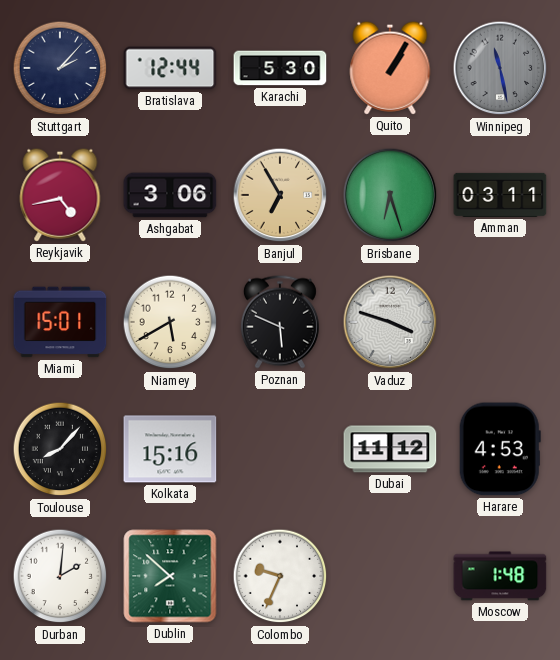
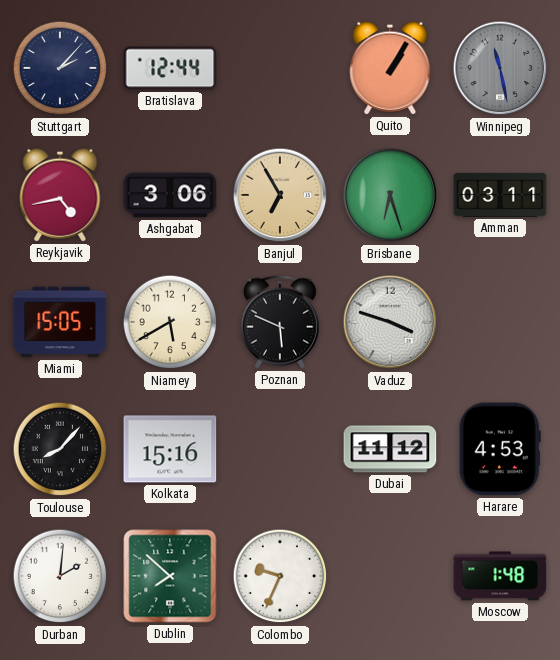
Karachi: 5:30 -> none (280, 68)
Miami: 15:01 -> 15:05 (60, 322)
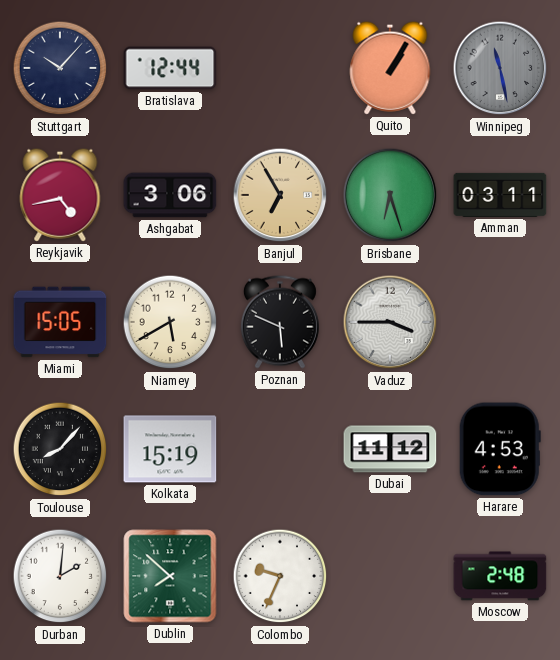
Stuttgart: 2:07 -> 10:07 (60, 68)
Vaduz: 3:48 -> 3:45 (390, 322)
Kolkata: 15:16 -> 15:19 (170, 449)
Moscow: 1:48 -> 2:48 (500, 576)
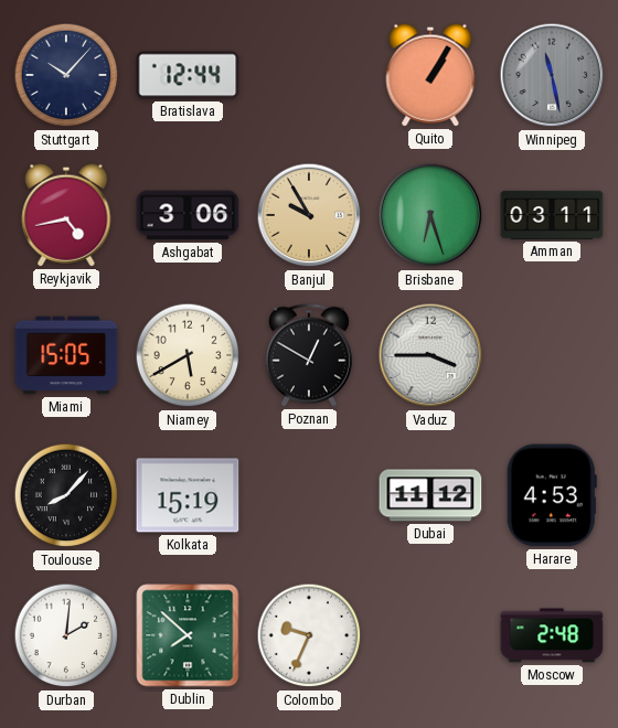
Banjul: 6:55 -> 9:55 (309, 215)
Poznan: 5:49 -> 12:50 (309, 355)
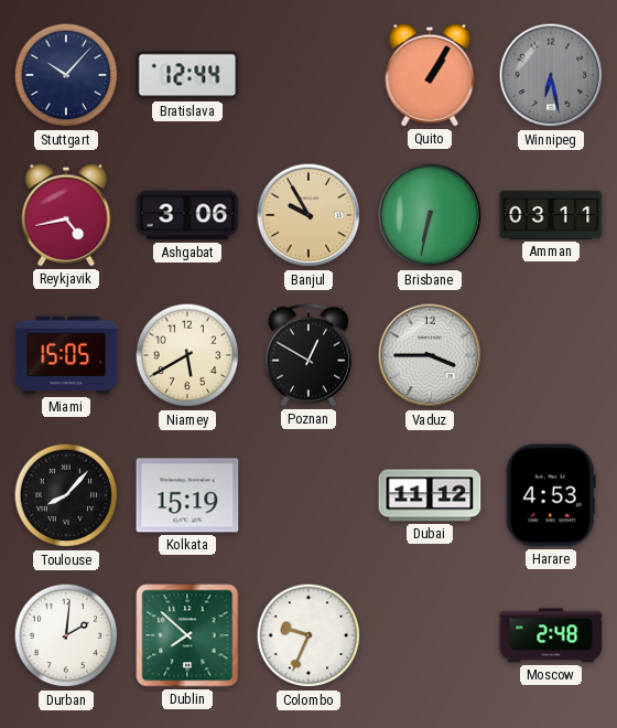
Winnipeg: 11:28 -> 6:28 (551, 75)
Brisbane: 6:27 -> 6:32 (430, 215)
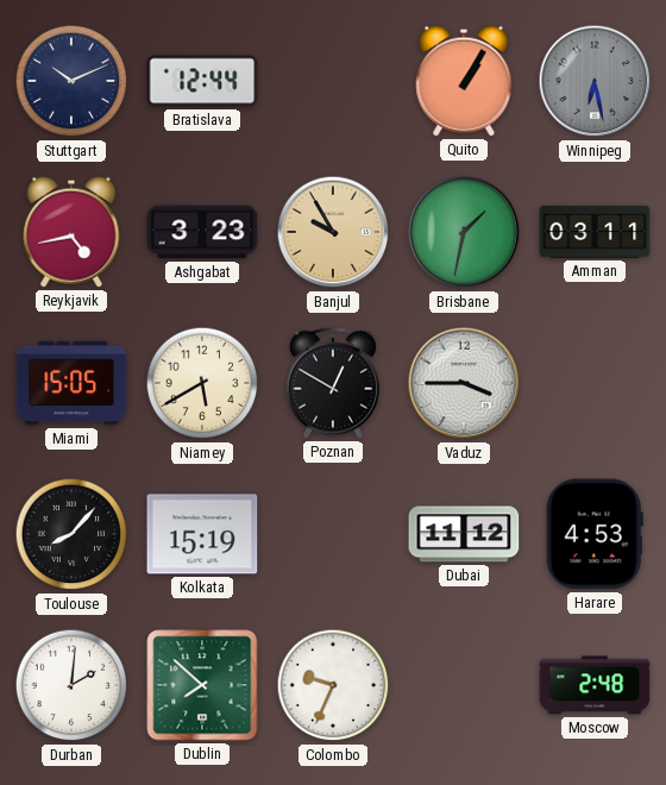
Stuttgart: 10:07 -> 10:11 (71, 81)
Ashgabat: 3:06 -> 3:23 (202, 232)
Brisbane: 6:32 -> 1:32 (464, 232)
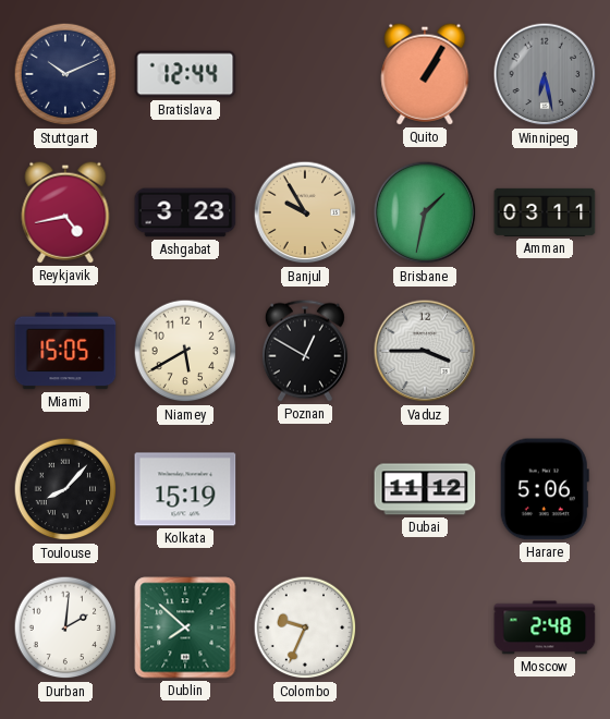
Harare: 4:53 -> 5:06 (545, 489)
